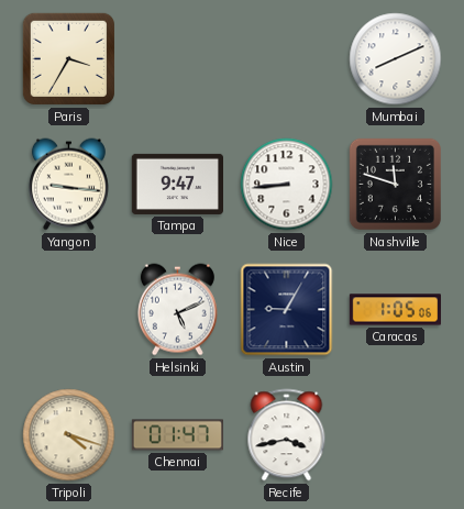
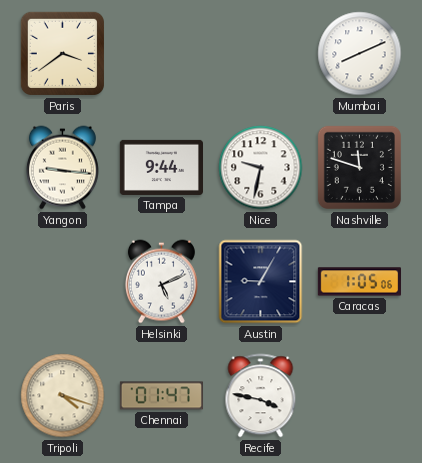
Paris: 3:35 -> 3:39 (62, 53)
Tampa: 9:47 -> 9:44 (161, 167)
Nice: 8:44 -> 9:32 (261, 168)
Recife: 3:43 -> 3:47 (261, 396)
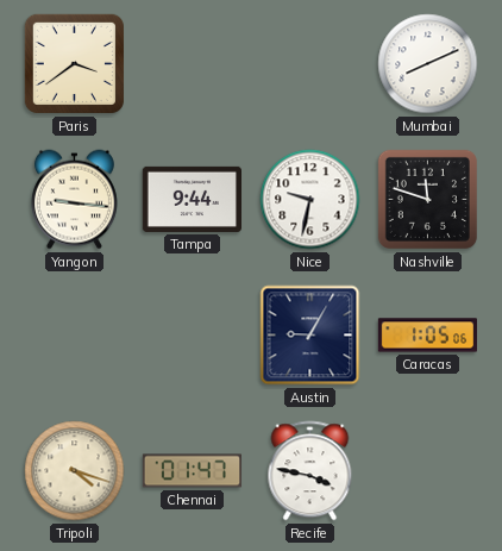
Helsinki: 5:11 -> none (161, 282)
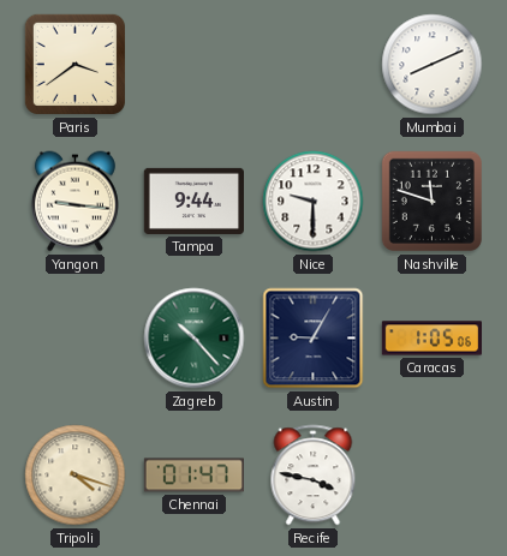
Nice: 9:32 -> 9:30 (314, 202)
Zagreb: none -> 10:23 (195, 339)
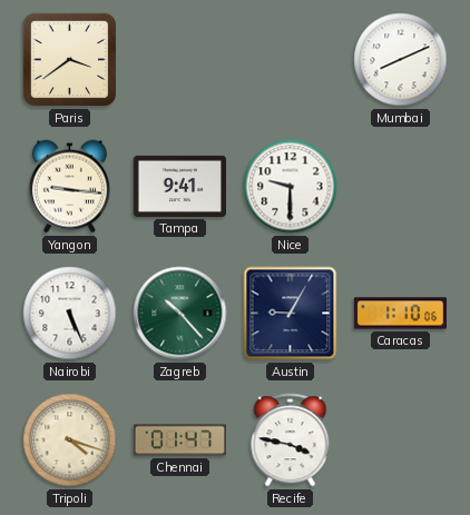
Tampa: 9:44 -> 9:41 (179, 186)
Nashville: 11:48 -> none (431, 201)
Nairobi: none -> 5:26 (70, 314)
Caracas: 1:05 -> 1:10 (400, 314)
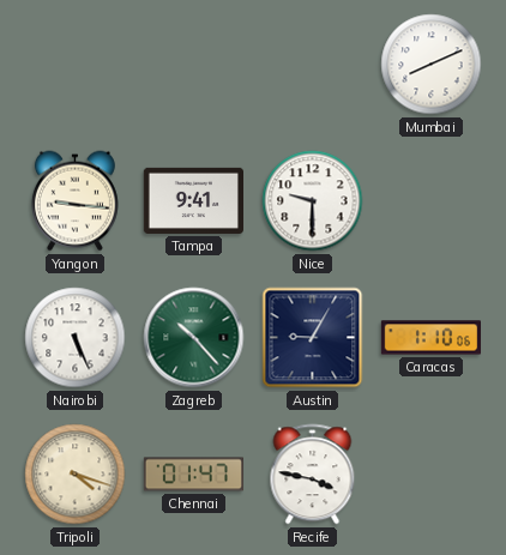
Paris: 3:39 -> none (69, 59)
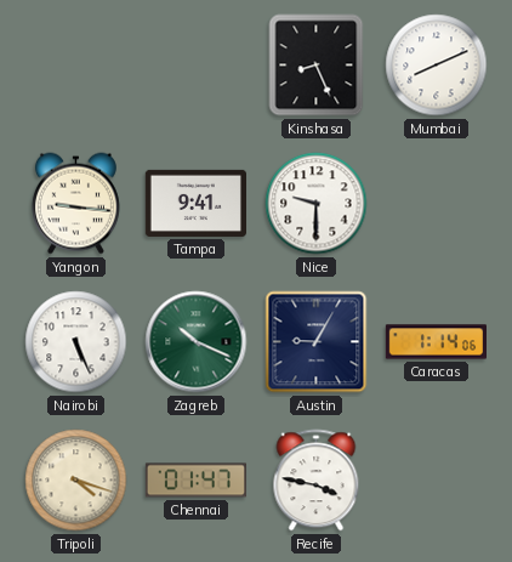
Kinshasa: none -> 8:26 (317, 66)
Zagreb: 10:23 -> 10:19 (197, 342)
Caracas: 1:10 -> 1:14 (436, 342)
